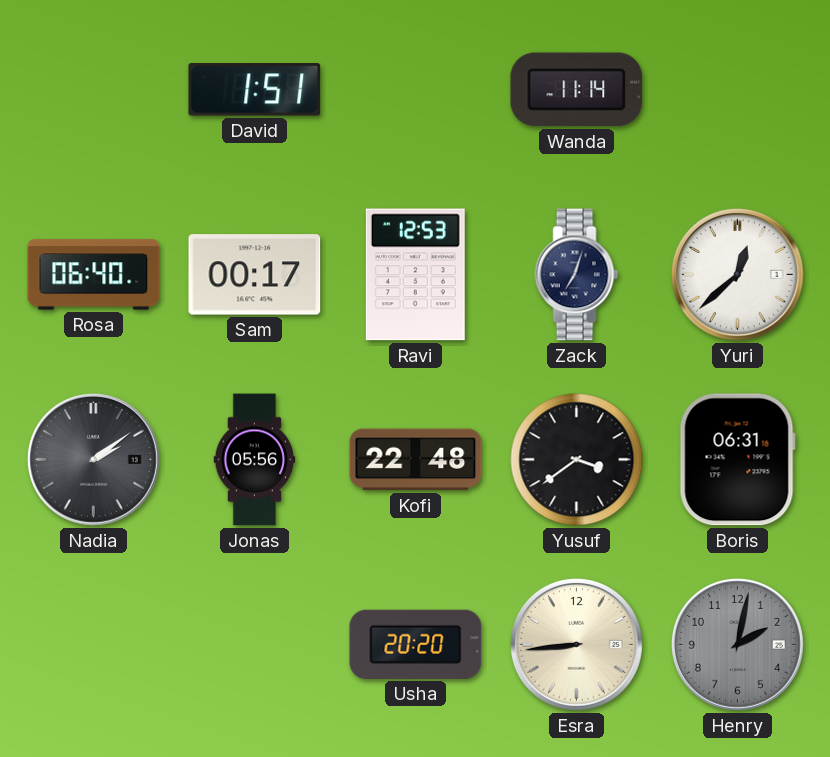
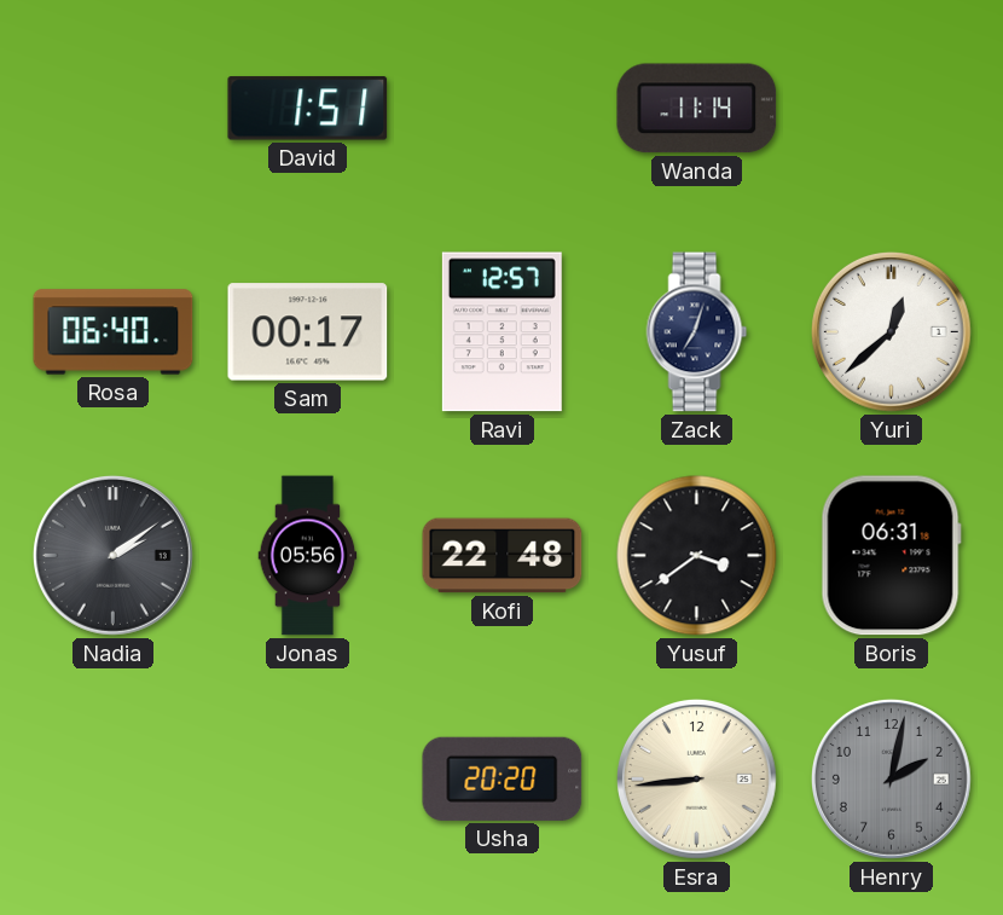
Ravi: 12:53 -> 12:57 (502, 332)
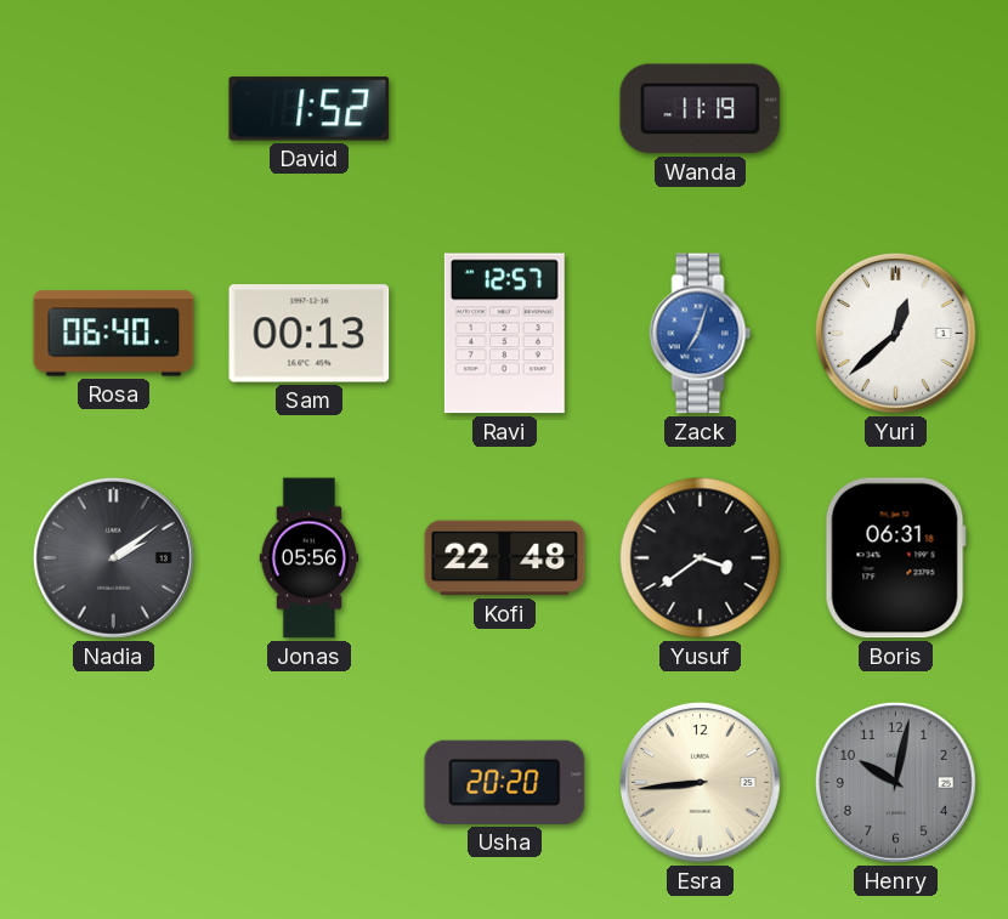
David: 1:51 -> 1:52 (310, 109)
Wanda: 11:14 -> 11:19 (701, 109)
Sam: 00:17 -> 00:13 (310, 334)
Zack dial: navy -> blue (701, 334)
Henry: 2:02 -> 10:02 (895, 782)
